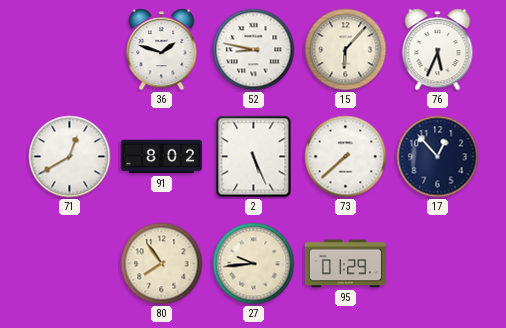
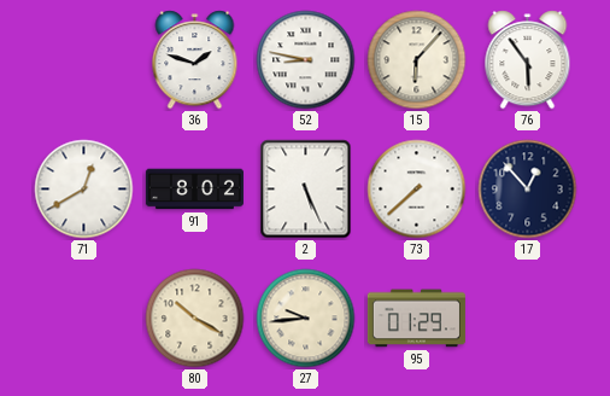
76: 5:34 -> 5:54 (528, 60)
80: 7:54 -> 10:20 (195, 319)
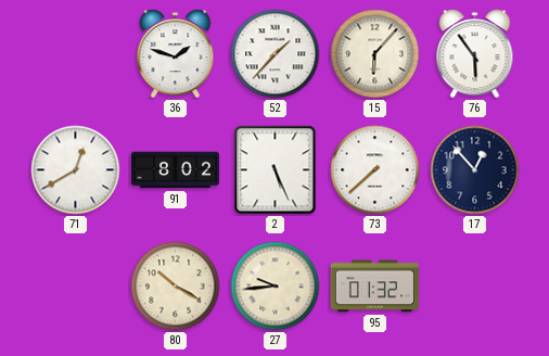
52: 8:47 -> 1:37 (276, 54)
95: 01:29 -> 01:32 (374, 287)
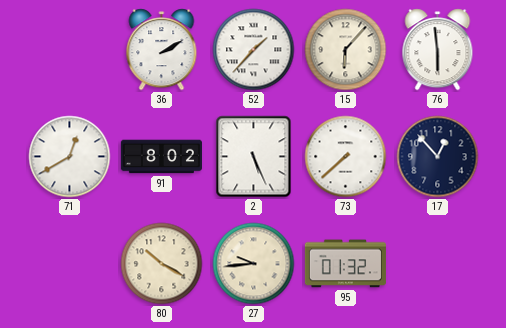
36: 1:48 -> 2:10 (162, 50)
76: 5:54 -> 5:59 (438, 50)
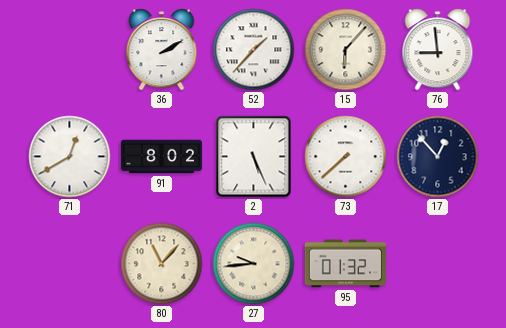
76: 5:59 -> 8:59 (438, 50)
80: 10:20 -> 11:07 (162, 264)
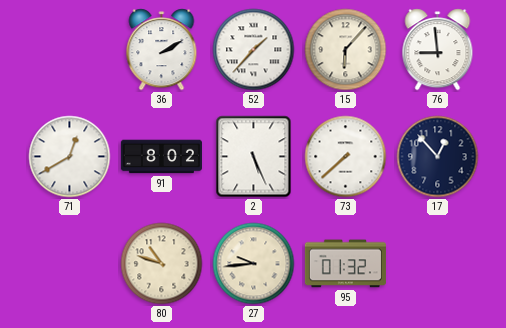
80: 11:07 -> 10:48 (162, 264)
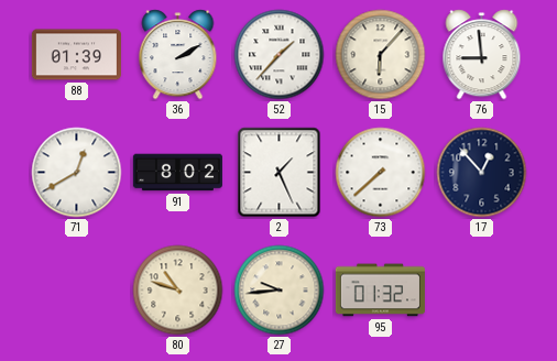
88: none -> 01:39 (76, 55)
2: 5:26 -> 1:26 (280, 173)
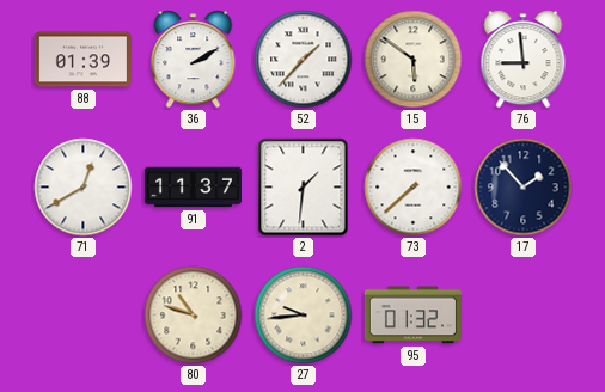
15: 6:07 -> 5:51 (414, 60)
91: 8:02 -> 11:37 (192, 188)
2: 1:26 -> 1:31 (304, 188)
17: 12:53 -> 1:53 (524, 188)
